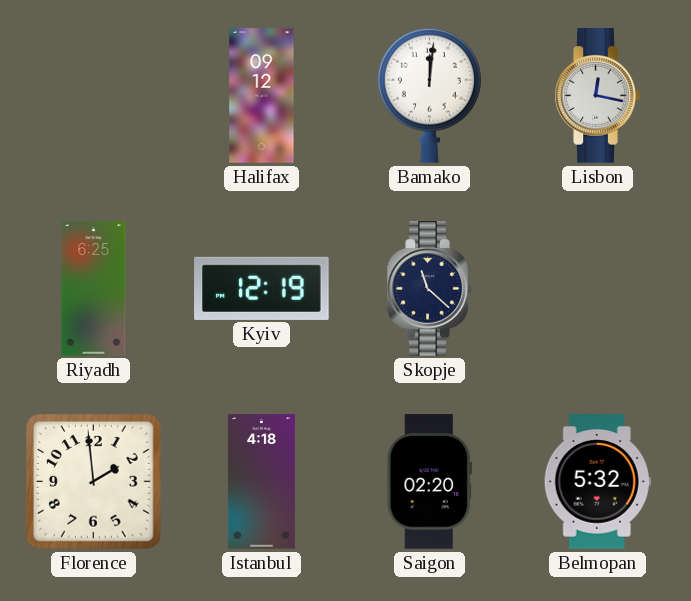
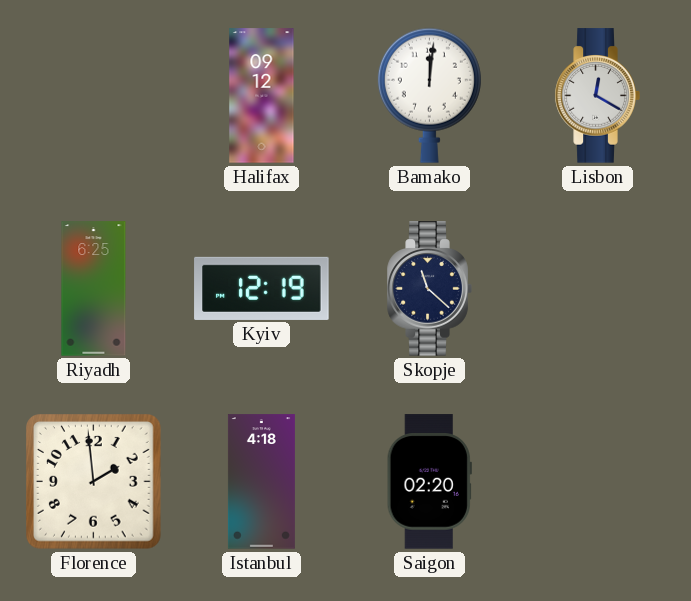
Lisbon: 12:17 -> 12:20 (597, 96)
Belmopan: 5:32 -> none (597, 482)
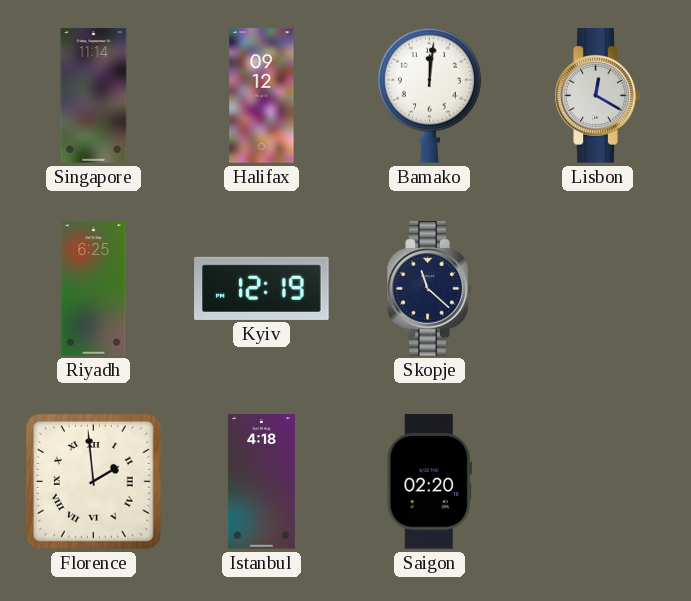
Singapore: none -> 11:14 (94, 96)
Florence numerals: Arabic -> Roman (94, 482)
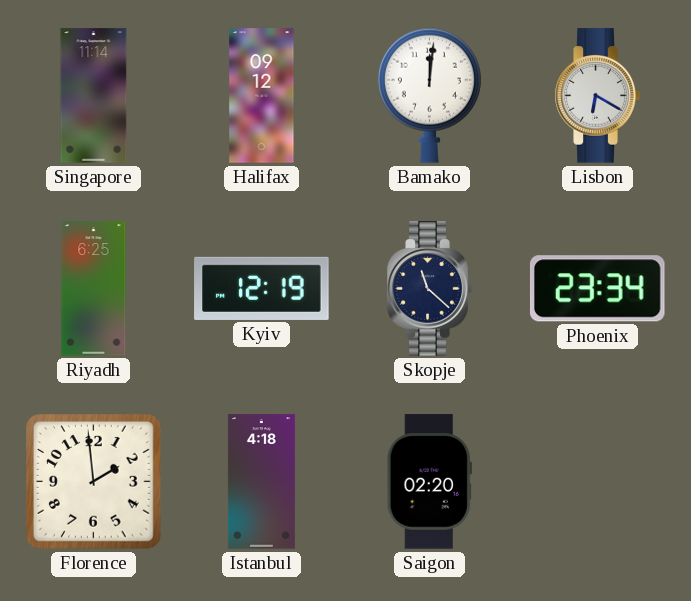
Lisbon: 12:20 -> 6:20 (597, 96)
Phoenix: none -> 23:34 (597, 289)
Florence numerals: Roman -> Arabic (94, 482)
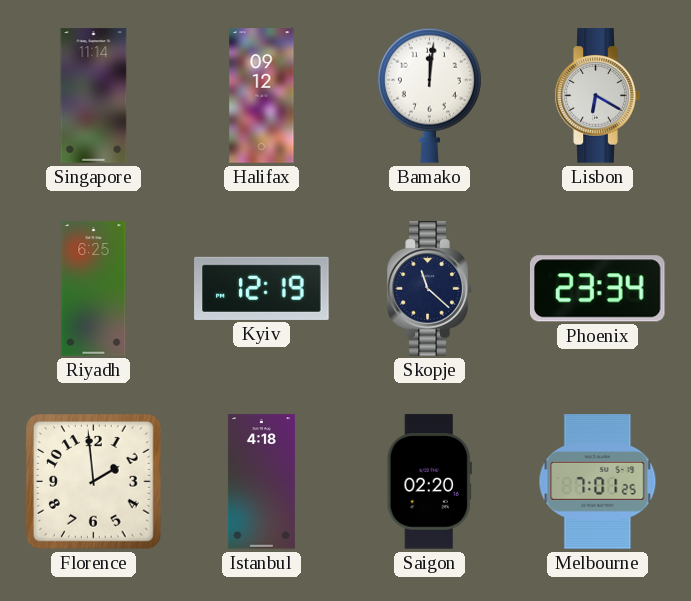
Melbourne: none -> 7:01 (598, 482)
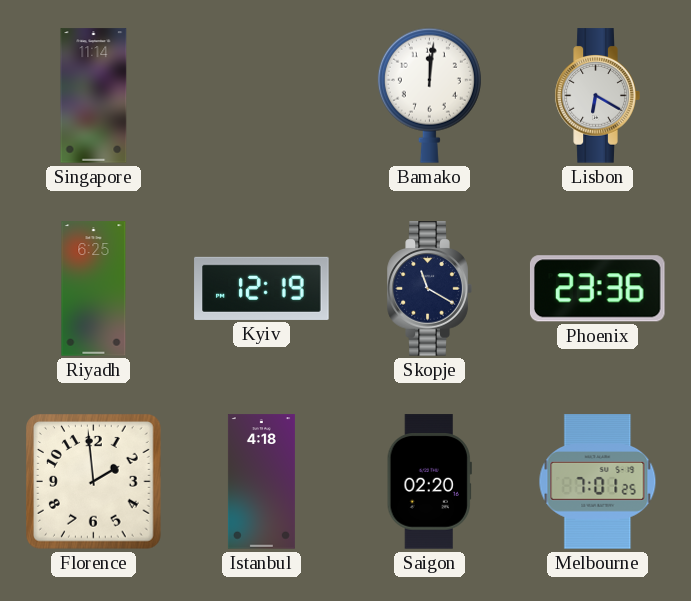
Halifax: 09:12 -> none (262, 96)
Skopje: 11:22 -> 11:20 (429, 289)
Phoenix: 23:34 -> 23:36 (597, 289)
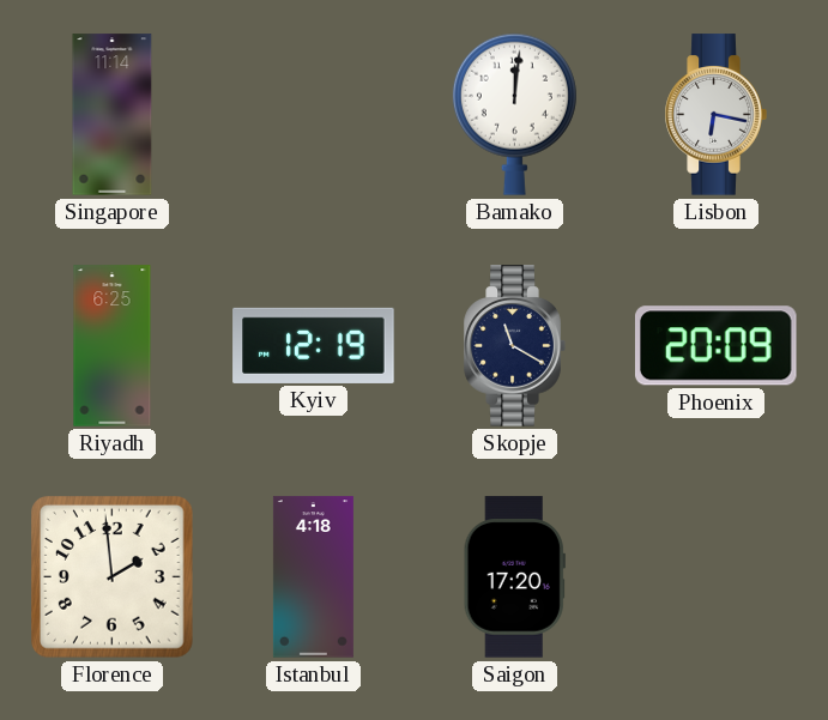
Lisbon: 6:20 -> 6:17 (715, 115)
Phoenix: 23:36 -> 20:09 (715, 346)
Saigon: 02:20 -> 17:20 (514, 577)
Melbourne: 7:01 -> none (598, 482)
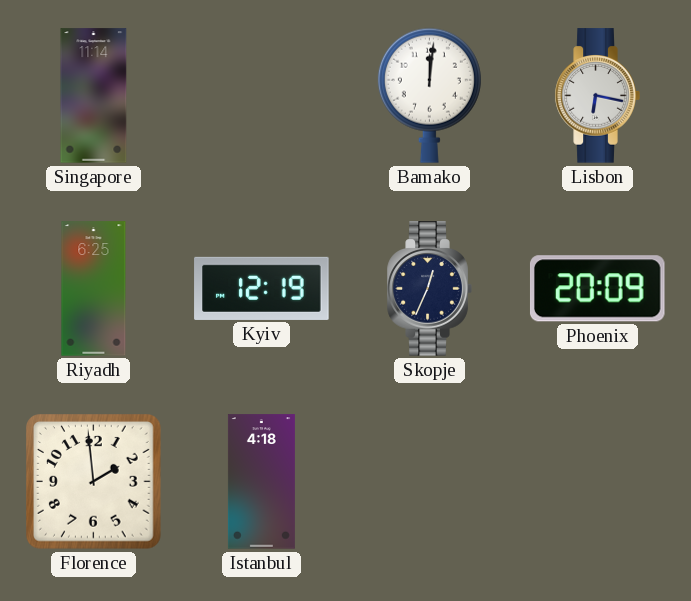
Skopje: 11:20 -> 12:34 (429, 289)
Saigon: 17:20 -> none (514, 577)
